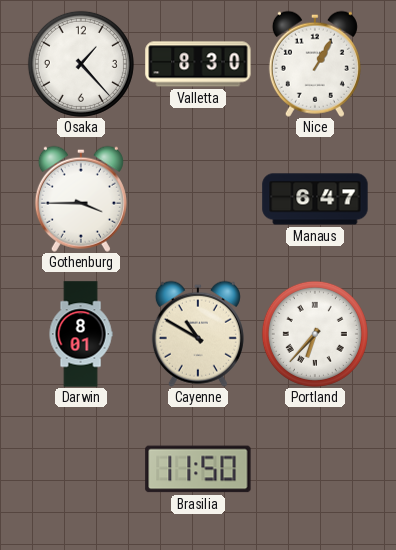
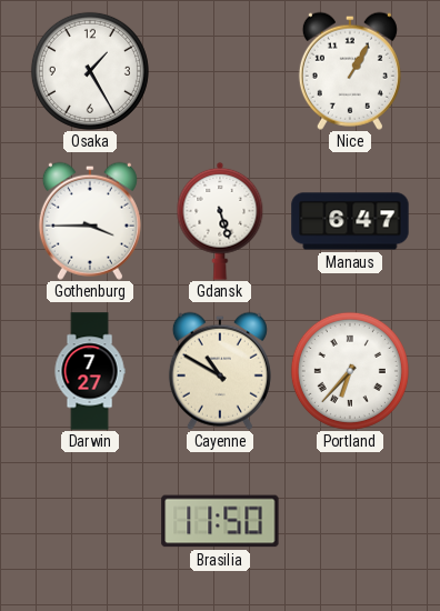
Osaka: 1:23 -> 1:25 (90, 71)
Valletta: 8:30 -> none (198, 64)
Gdansk: none -> 5:27 (220, 221)
Darwin: 8:01 -> 7:27 (90, 371)
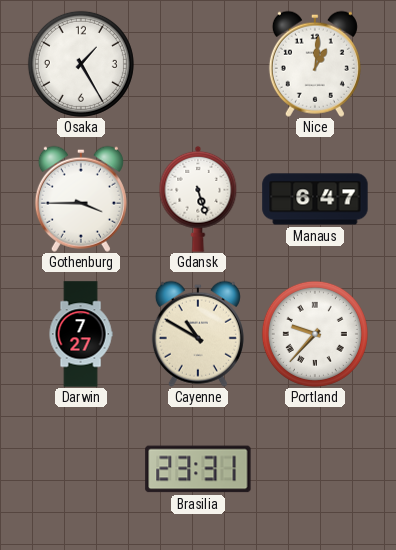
Nice: 1:05 -> 1:01 (315, 64)
Portland: 6:37 -> 9:37 (315, 334)
Brasilia: 11:50 -> 23:31 (198, 469)
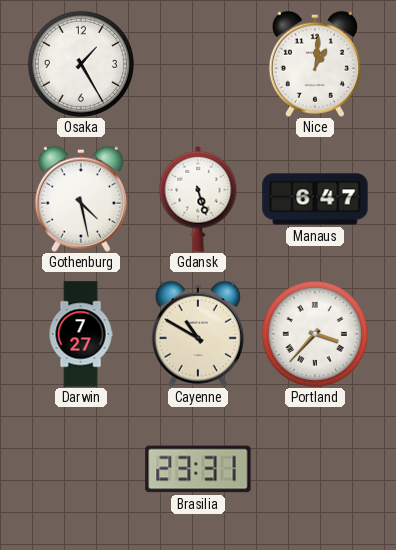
Gothenburg: 3:45 -> 4:28 (81, 199)
Portland: 9:37 -> 3:37 (315, 334)
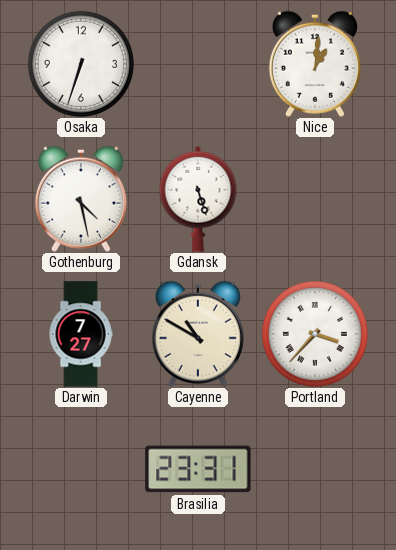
Osaka: 1:25 -> 6:33 (81, 64)
Manaus: 6:47 -> none (315, 199)
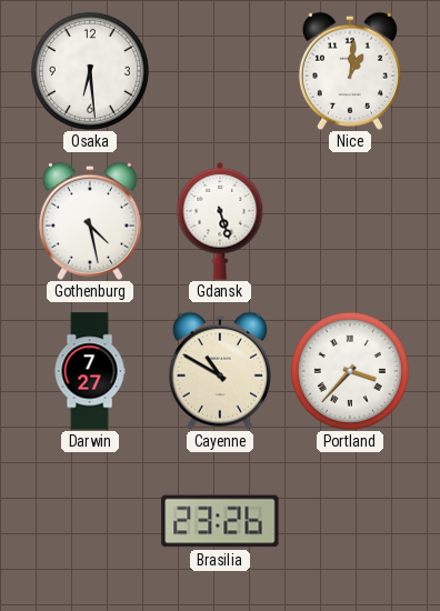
Osaka: 6:33 -> 6:29 (90, 71)
Brasilia: 23:31 -> 23:26 (220, 521)
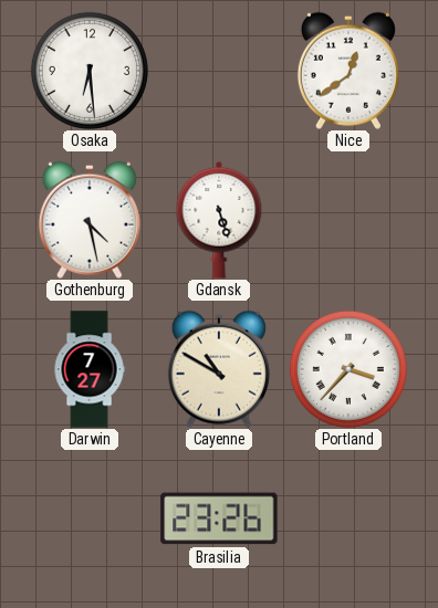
Nice: 1:01 -> 12:39 (348, 71)
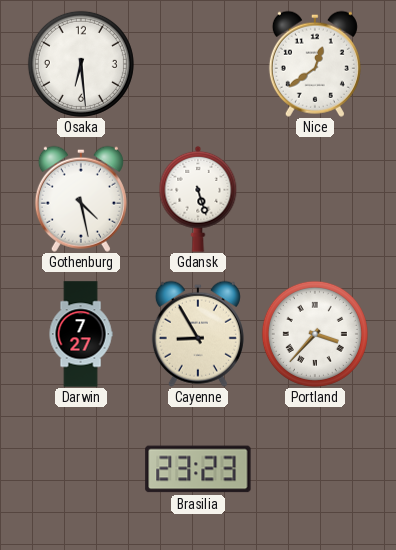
Cayenne: 10:50 -> 8:55 (198, 334)
Brasilia: 23:26 -> 23:23 (198, 469)
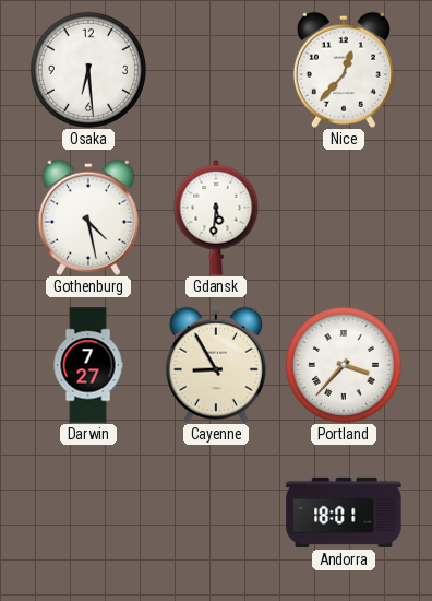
Nice: 12:39 -> 12:37 (344, 70)
Gdansk: 5:27 -> 5:31 (216, 217)
Brasilia: 23:23 -> none (198, 469)
Andorra: none -> 18:01 (344, 512)
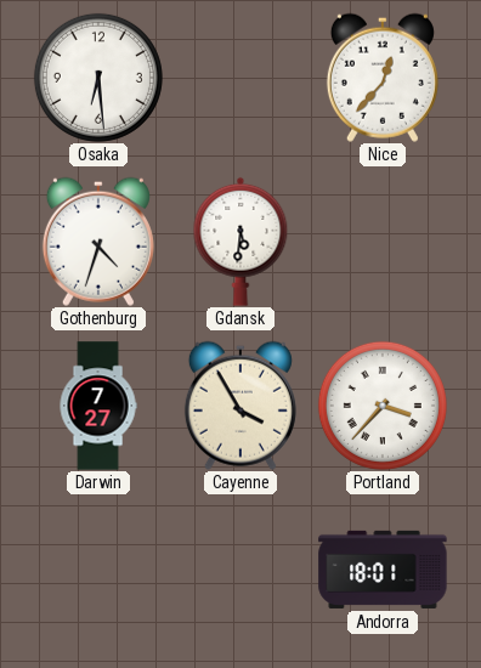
Gothenburg: 4:28 -> 4:33 (98, 242)
Cayenne: 8:55 -> 3:55 (241, 406)
